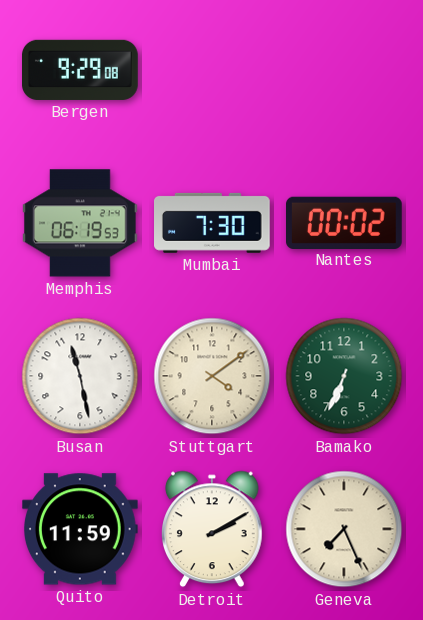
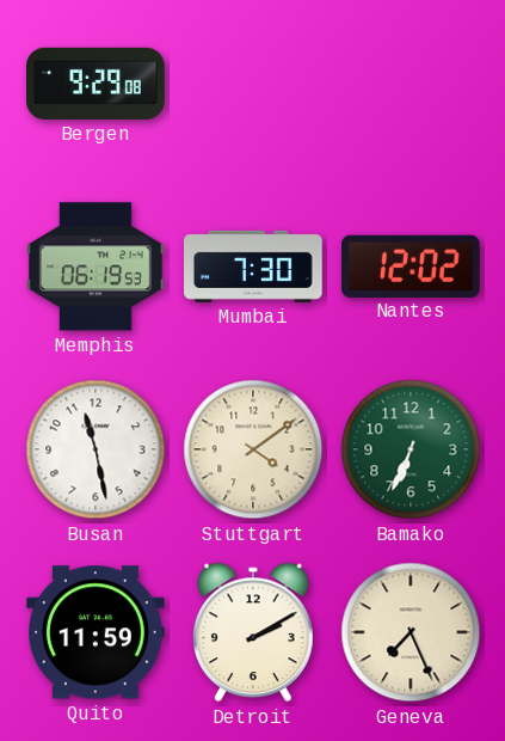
Nantes: 00:02 -> 12:02 (412, 265)
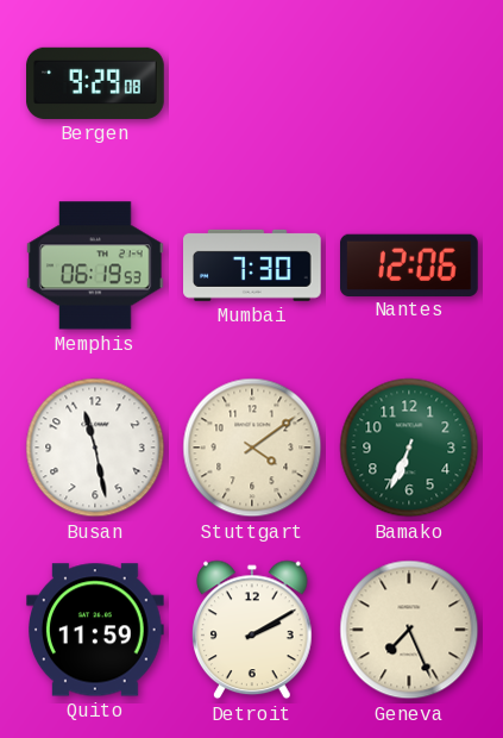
Nantes: 12:02 -> 12:06 (410, 264)
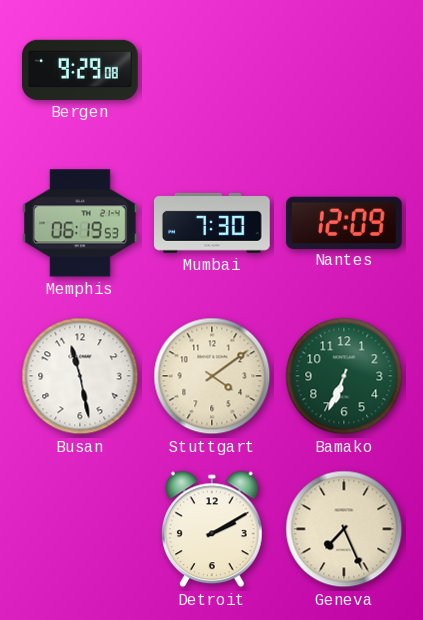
Nantes: 12:06 -> 12:09 (345, 222)
Quito: 11:59 -> none (96, 630)
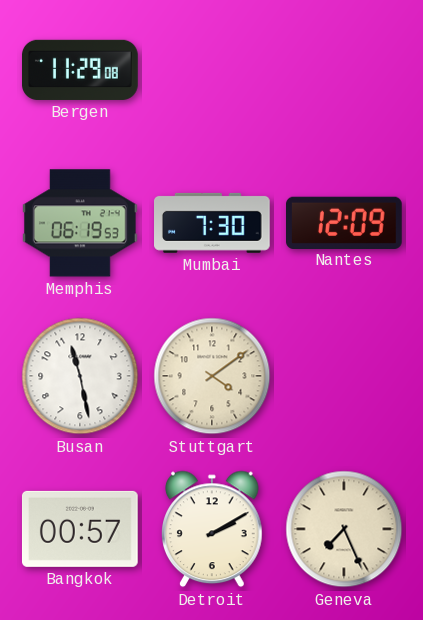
Bergen: 9:29 -> 11:29 (80, 70)
Bamako: 6:34 -> none (344, 376)
Bangkok: none -> 00:57 (80, 529)
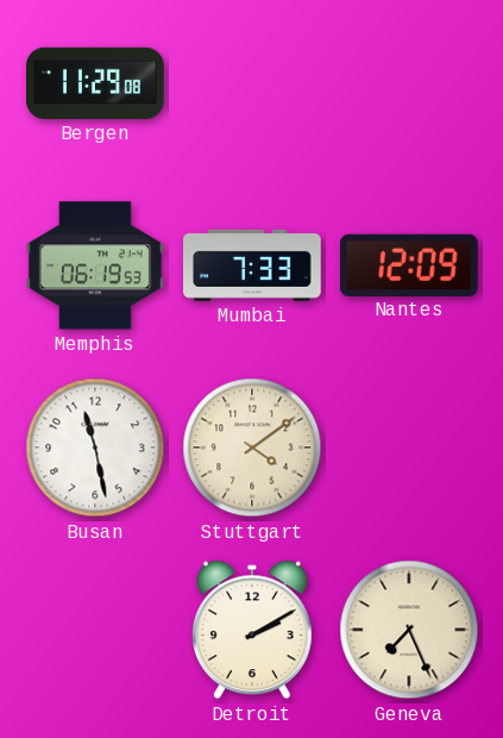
Mumbai: 7:30 -> 7:33 (253, 265)
Bangkok: 00:57 -> none (80, 529)
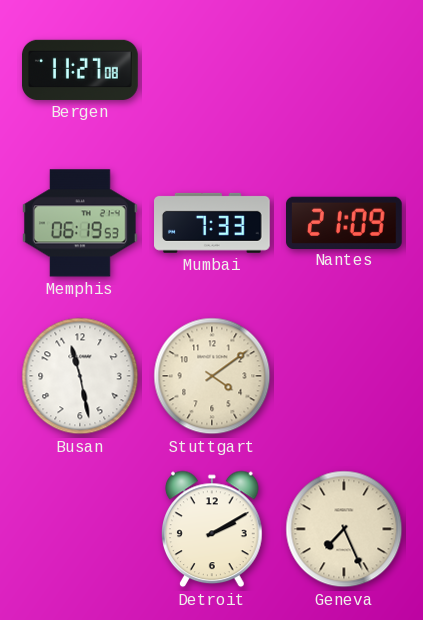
Bergen: 11:29 -> 11:27 (80, 70)
Nantes: 12:09 -> 21:09 (345, 222)
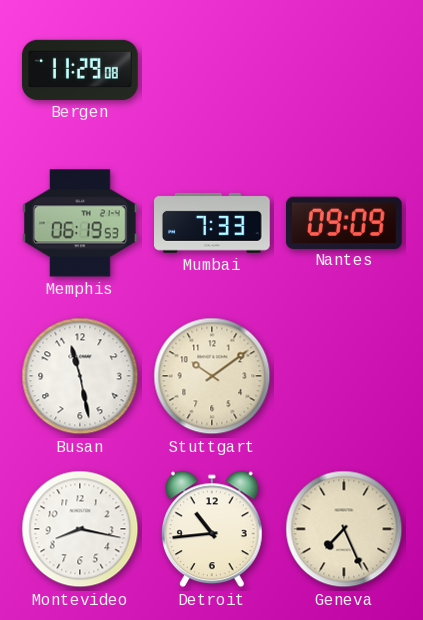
Bergen: 11:27 -> 11:29 (80, 70)
Nantes: 21:09 -> 09:09 (345, 222)
Stuttgart: 4:09 -> 10:09 (212, 376)
Montevideo: none -> 8:17 (80, 529)
Detroit: 2:10 -> 10:44 (213, 529)
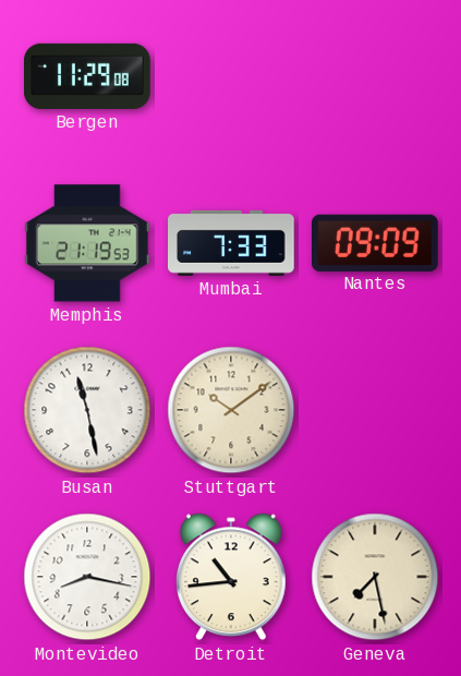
Memphis: 06:19 -> 21:19 (88, 243)
Geneva: 7:26 -> 7:28 (375, 577)
